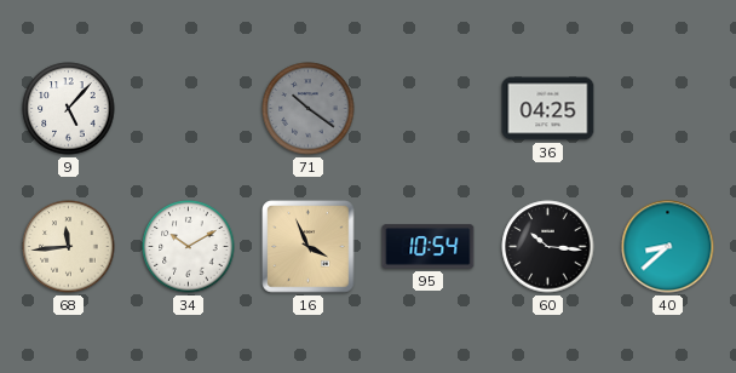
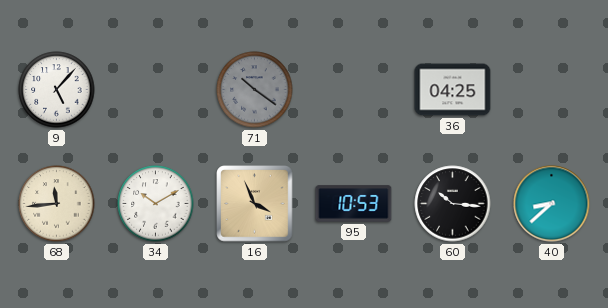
95: 10:54 -> 10:53 (354, 204)
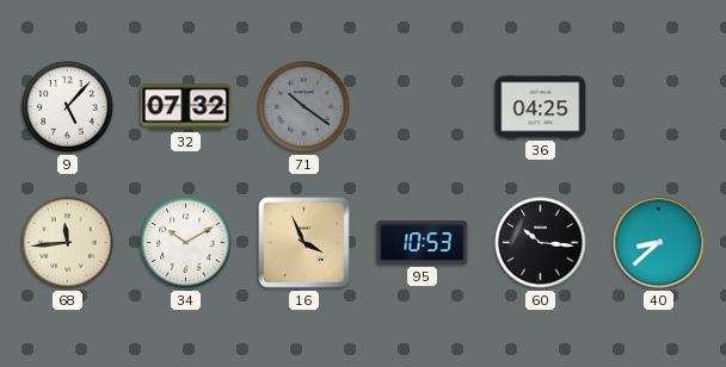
32: none -> 07:32 (186, 107)
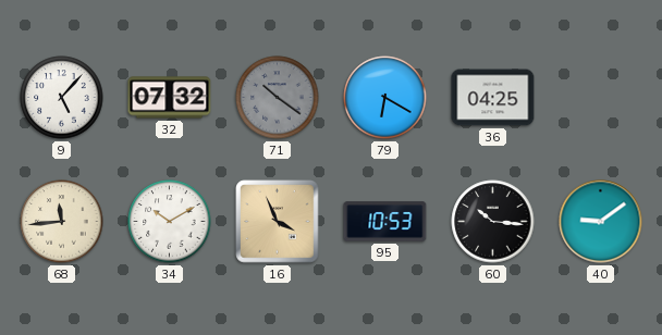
79: none -> 6:20 (385, 98)
40: 8:38 -> 9:09 (601, 222)
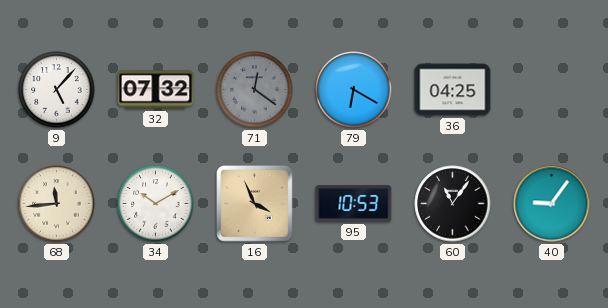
71: 10:21 -> 12:21 (255, 90)
60: 10:16 -> 11:06 (453, 204)
40: 9:09 -> 9:06 (552, 204)
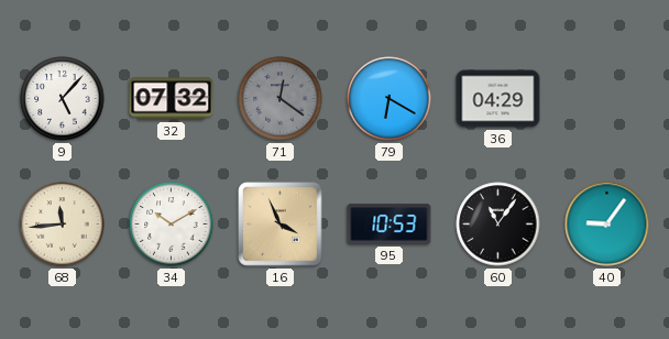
36: 04:25 -> 04:29 (498, 99)
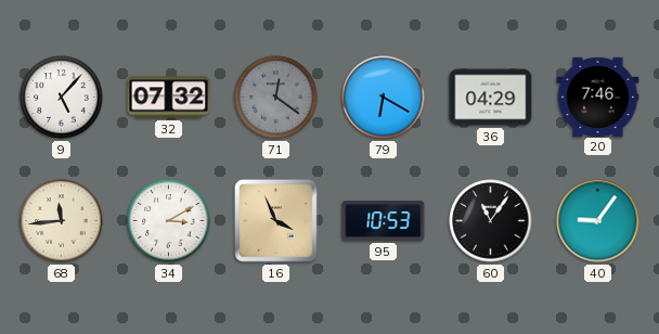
20: none -> 7:46 (598, 97)
34: 10:10 -> 3:10 (169, 221)
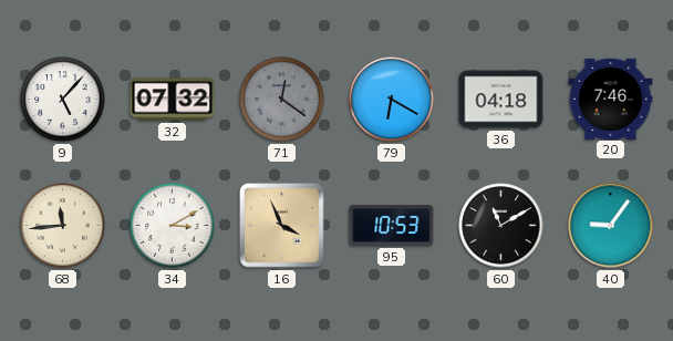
36: 04:29 -> 04:18 (501, 100)
60: 11:06 -> 11:10 (501, 226)
